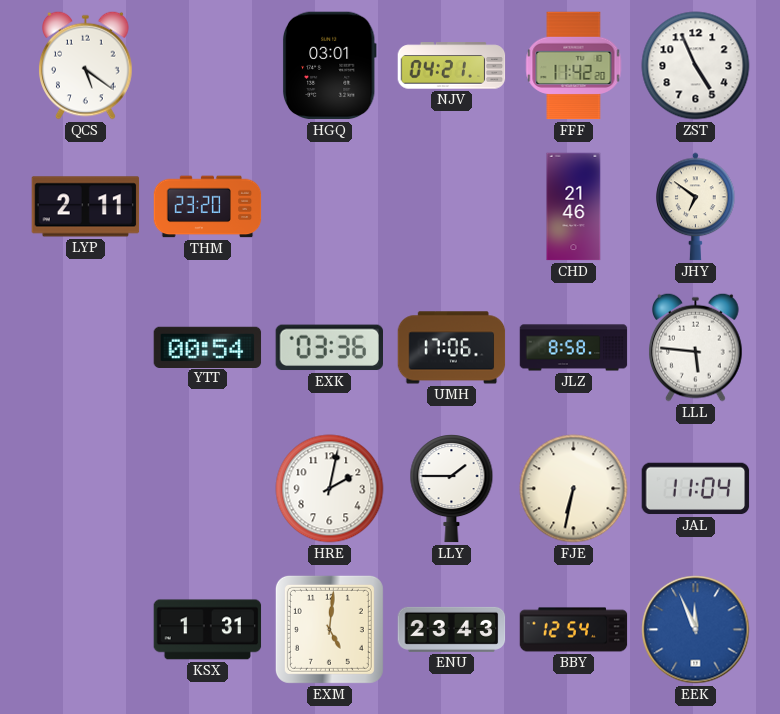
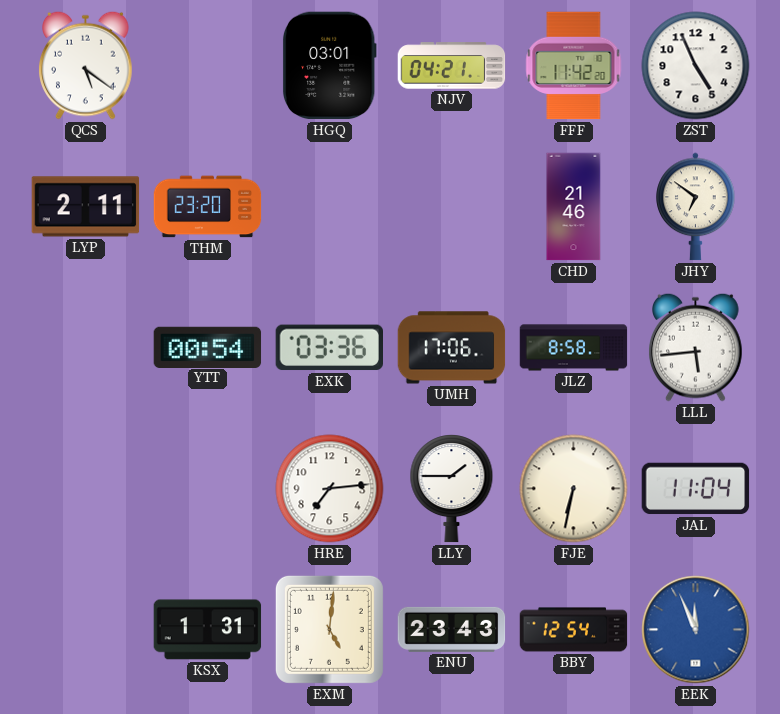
LLL: 5:46 -> 5:44 (696, 347)
HRE: 2:02 -> 7:14 (330, 489)
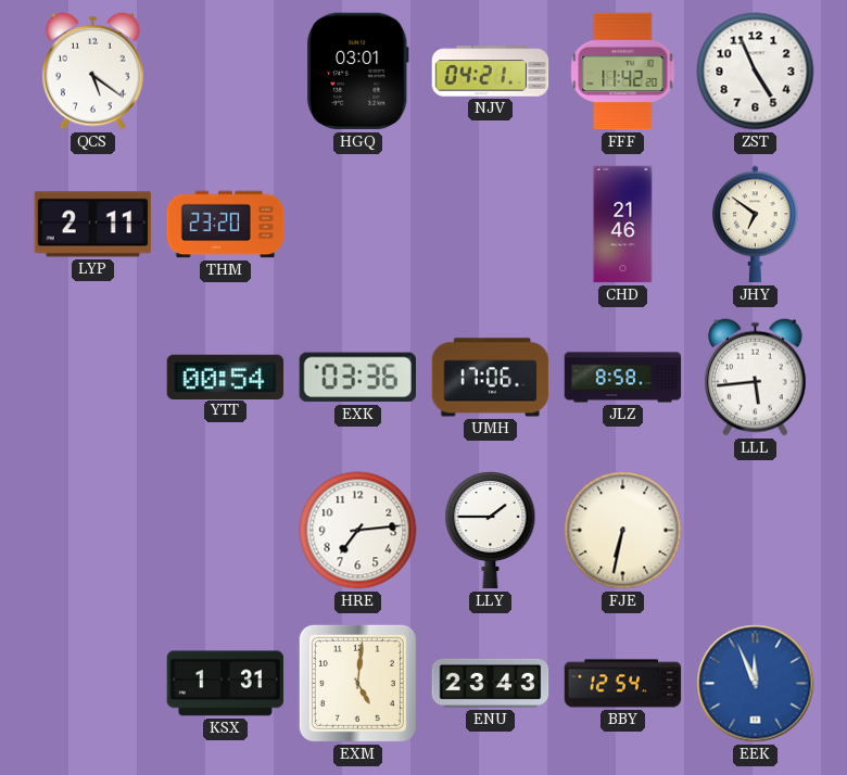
JAL: 11:04 -> none (696, 489)
